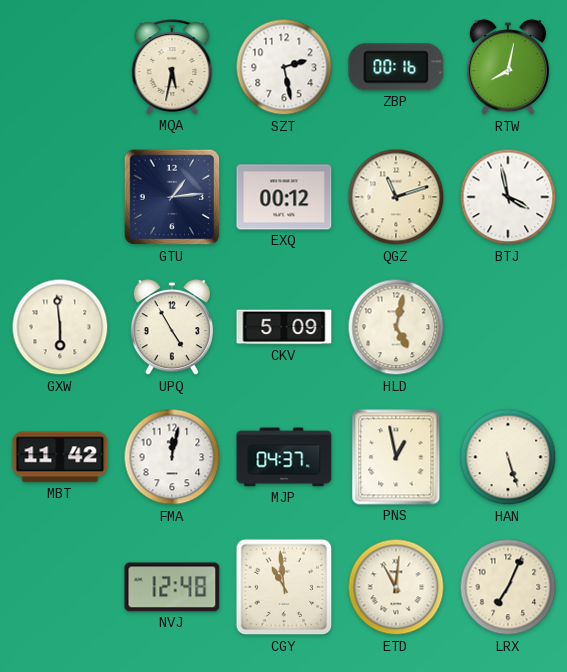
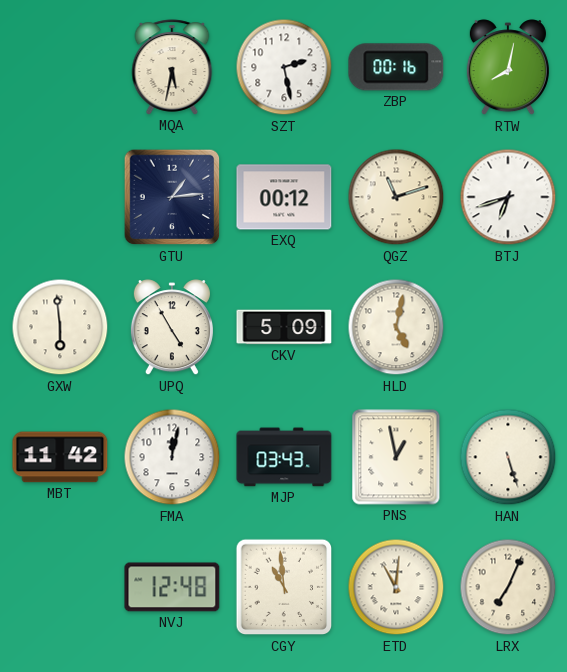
BTJ: 3:58 -> 6:42 (508, 197)
MJP: 04:37 -> 03:43 (284, 457)
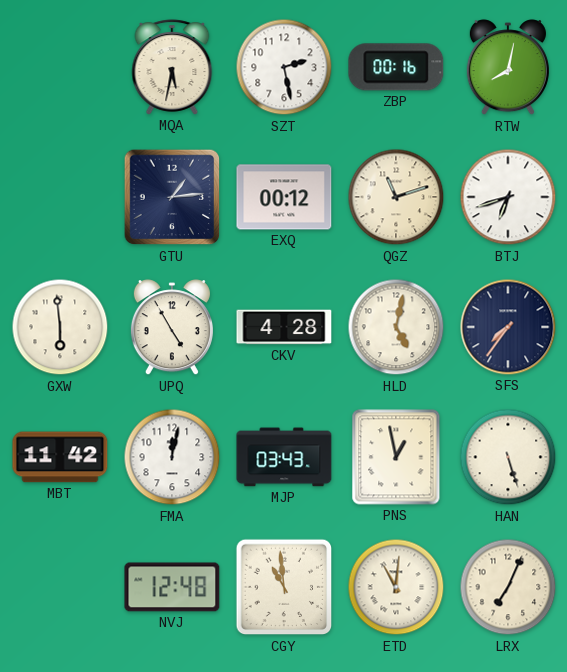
CKV: 5:09 -> 4:28 (284, 327)
SFS: none -> 7:36 (508, 327)
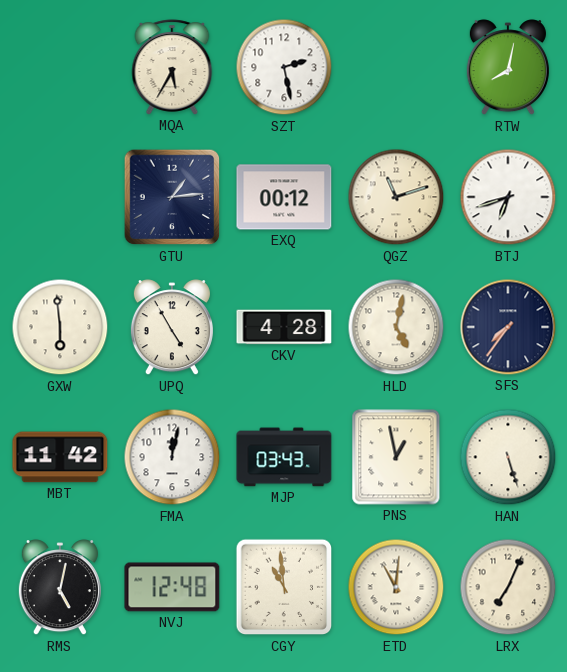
MQA: 5:32 -> 5:35 (172, 67)
ZBP: 00:16 -> none (396, 67)
RMS: none -> 5:02 (60, 588)
